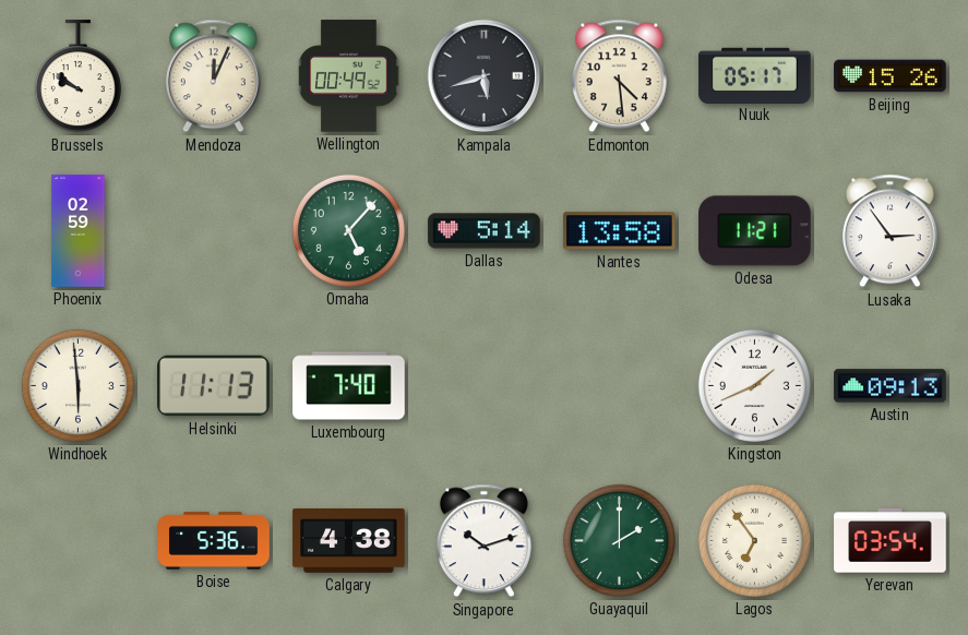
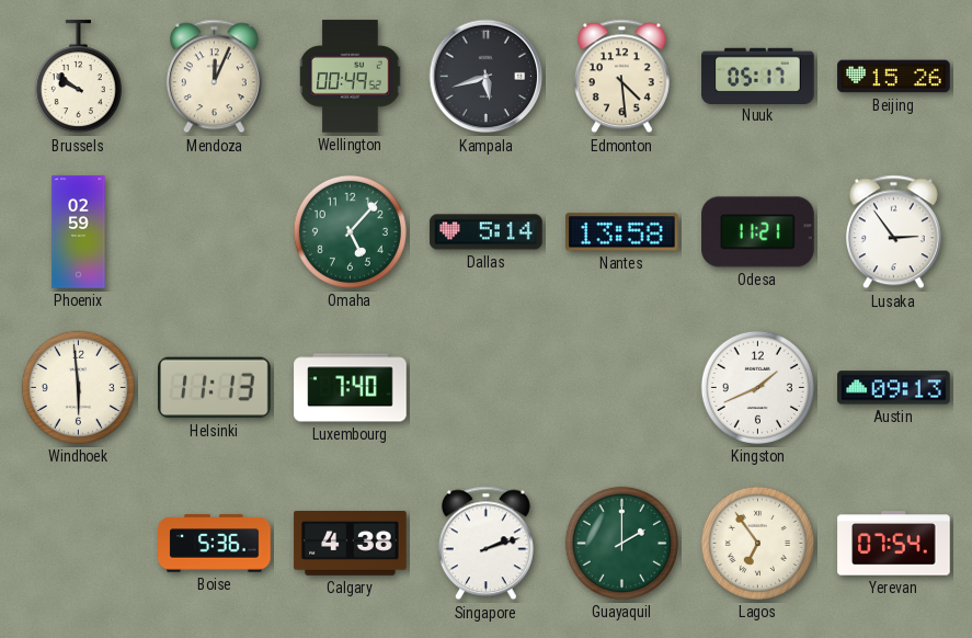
Singapore: 10:12 -> 2:12 (485, 544)
Yerevan: 03:54 -> 07:54 (894, 544)
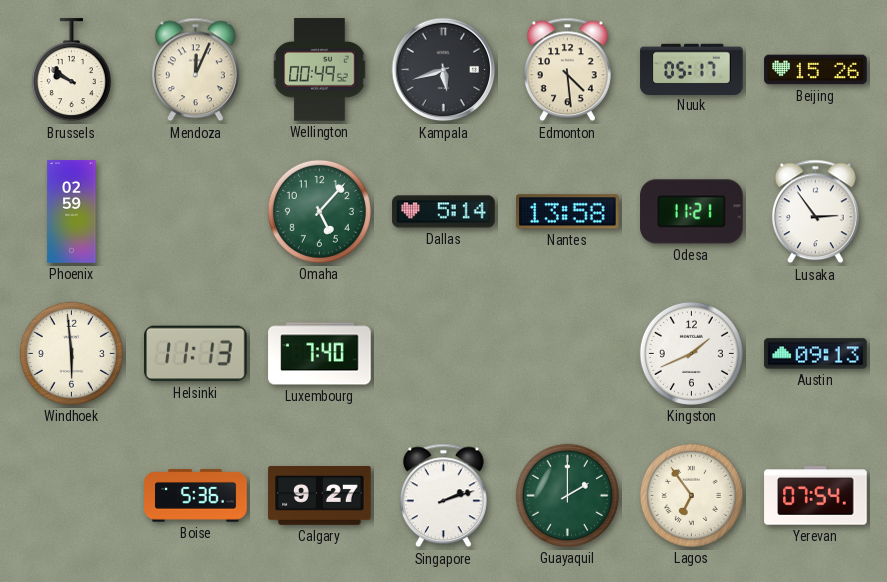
Calgary: 4:38 -> 9:27 (320, 496)
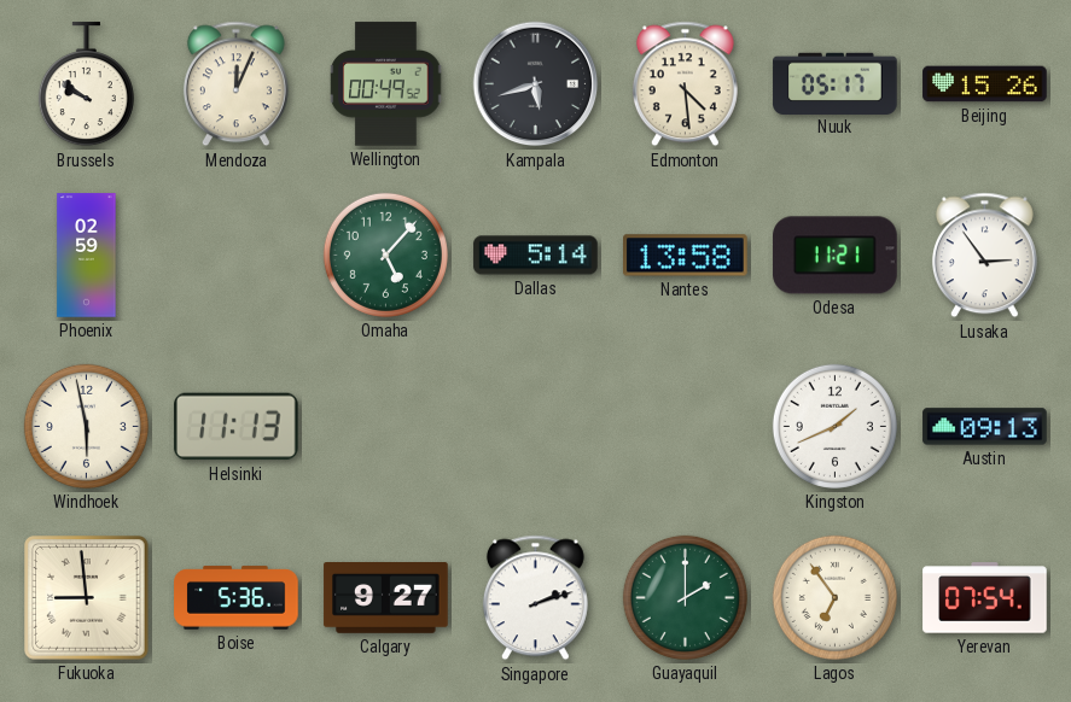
Windhoek: 5:59 -> 5:58 (86, 426)
Luxembourg: 7:40 -> none (320, 354)
Fukuoka: none -> 8:59 (87, 598)
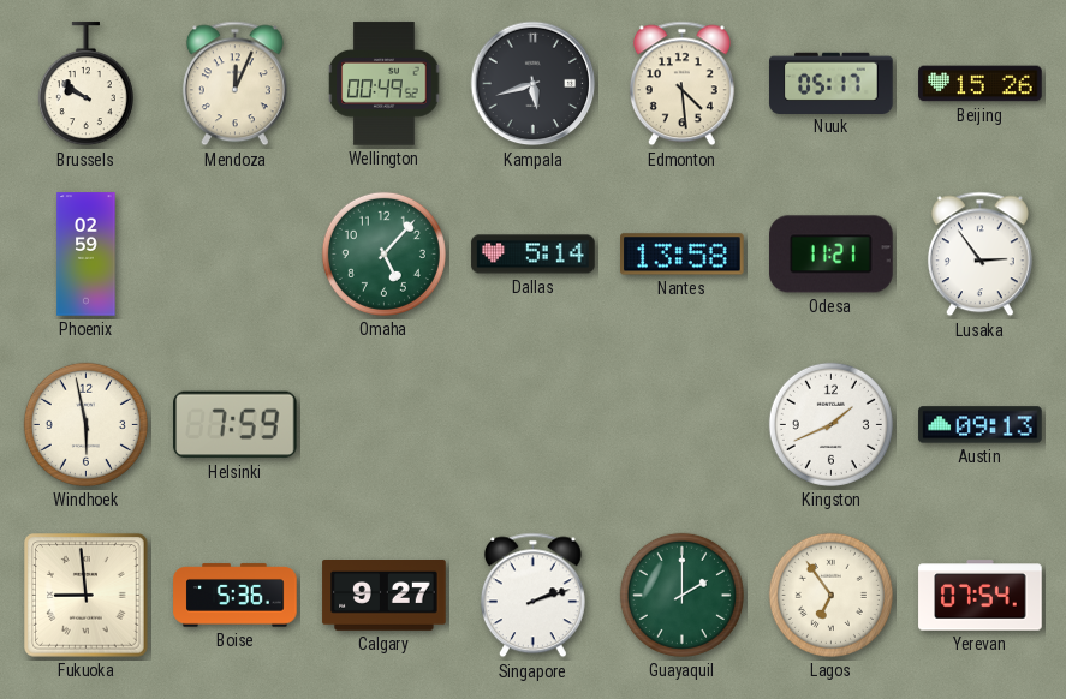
Helsinki: 11:13 -> 7:59 (236, 425)
